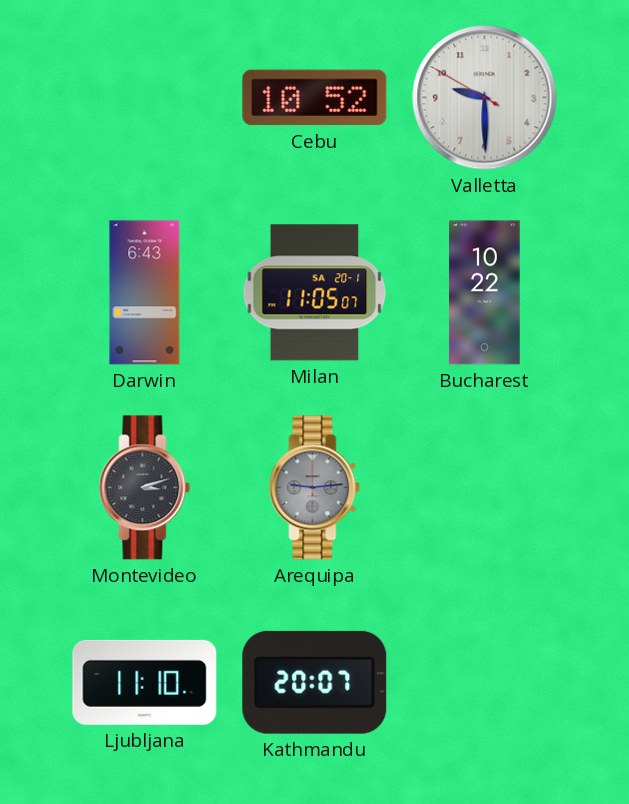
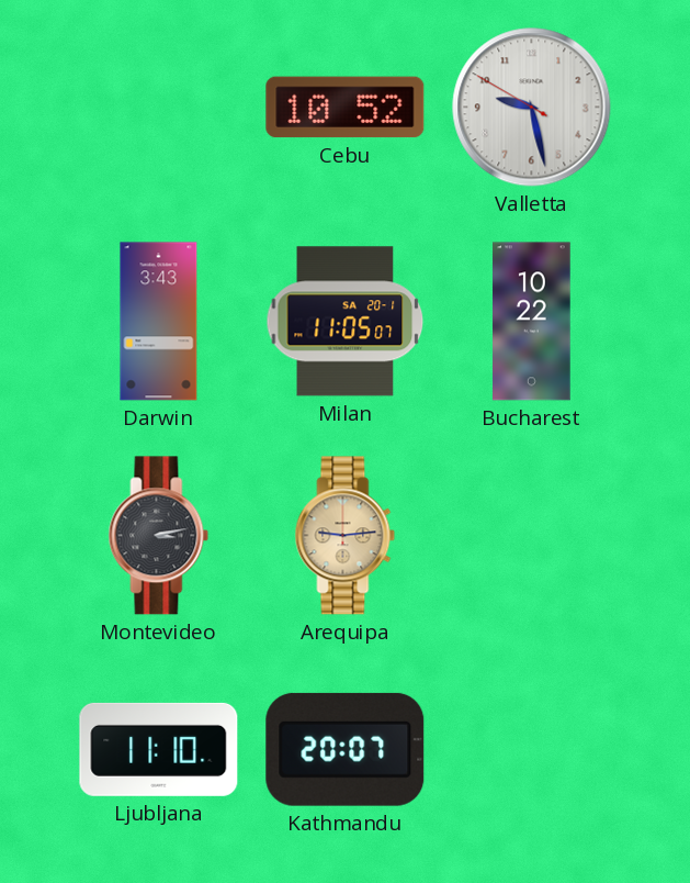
Valletta: 9:29 -> 9:27 (532, 108)
Darwin: 6:43 -> 3:43 (159, 322)
Montevideo: 3:12 -> 3:13 (159, 536)
Arequipa dial: grey -> champagne (346, 536)
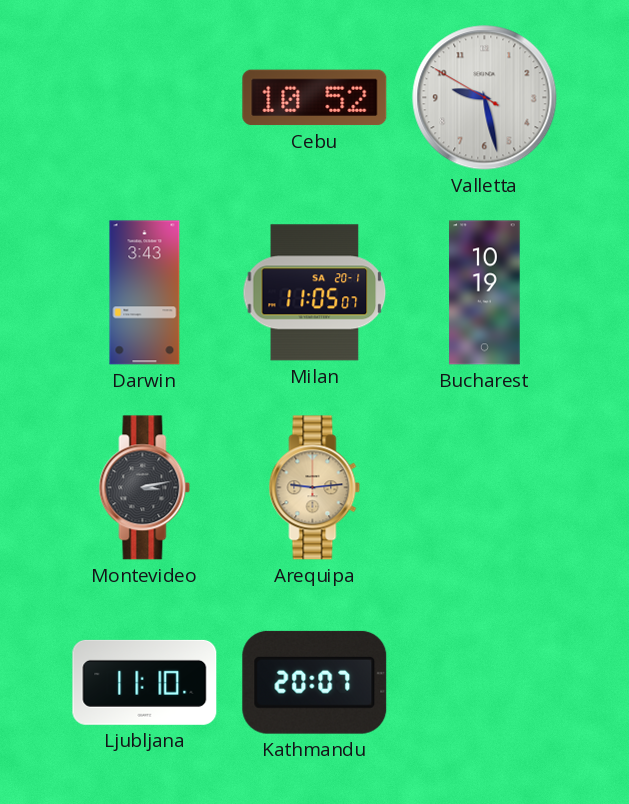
Bucharest: 10:22 -> 10:19 (485, 293)
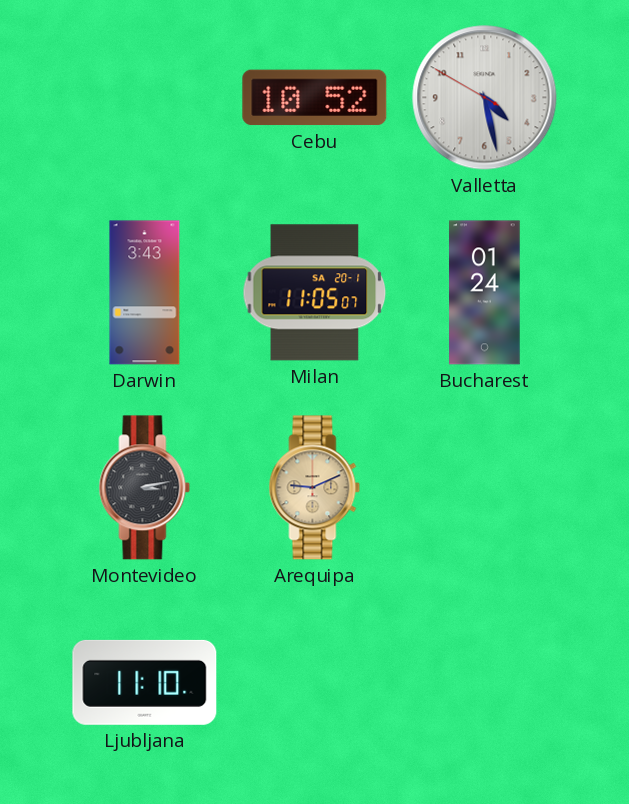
Valletta: 9:27 -> 4:27 (485, 98)
Bucharest: 10:19 -> 01:24 (485, 293)
Arequipa: 9:14 -> 9:11 (315, 488)
Kathmandu: 20:07 -> none (315, 682)
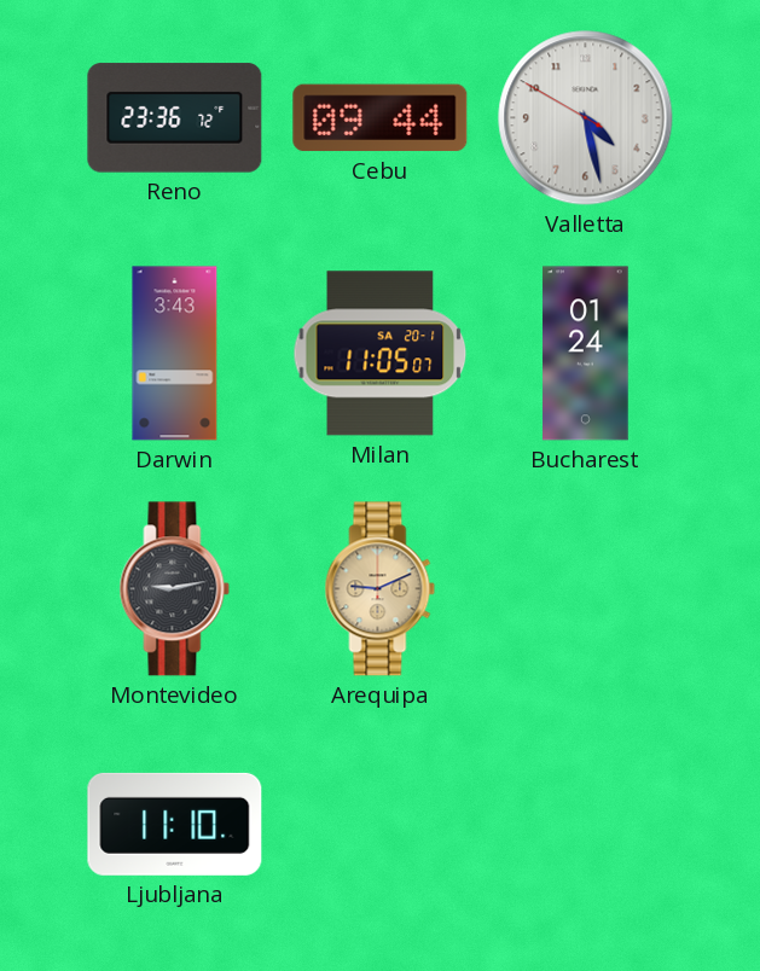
Reno: none -> 23:36 (175, 118)
Cebu: 10:52 -> 09:44 (381, 118)
Montevideo: 3:13 -> 9:13 (175, 589)
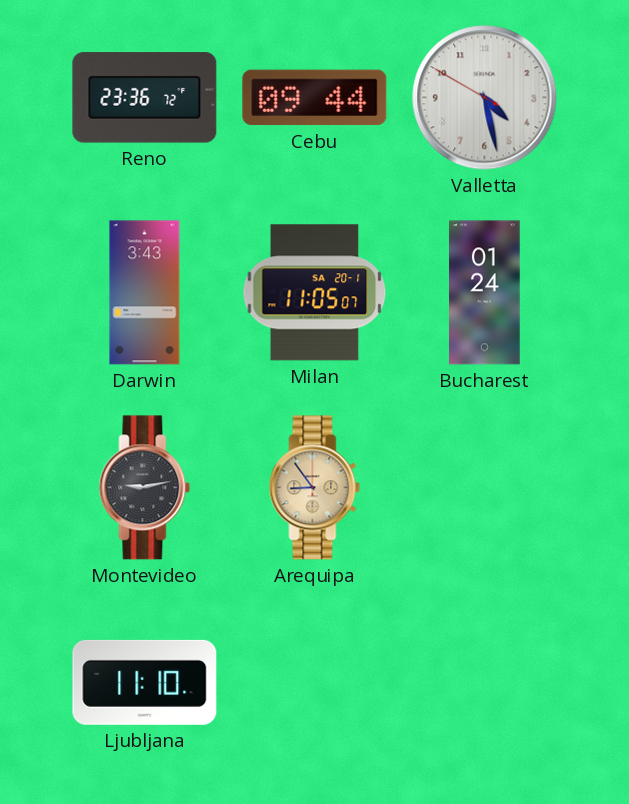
Arequipa: 9:11 -> 8:54 (315, 488)
